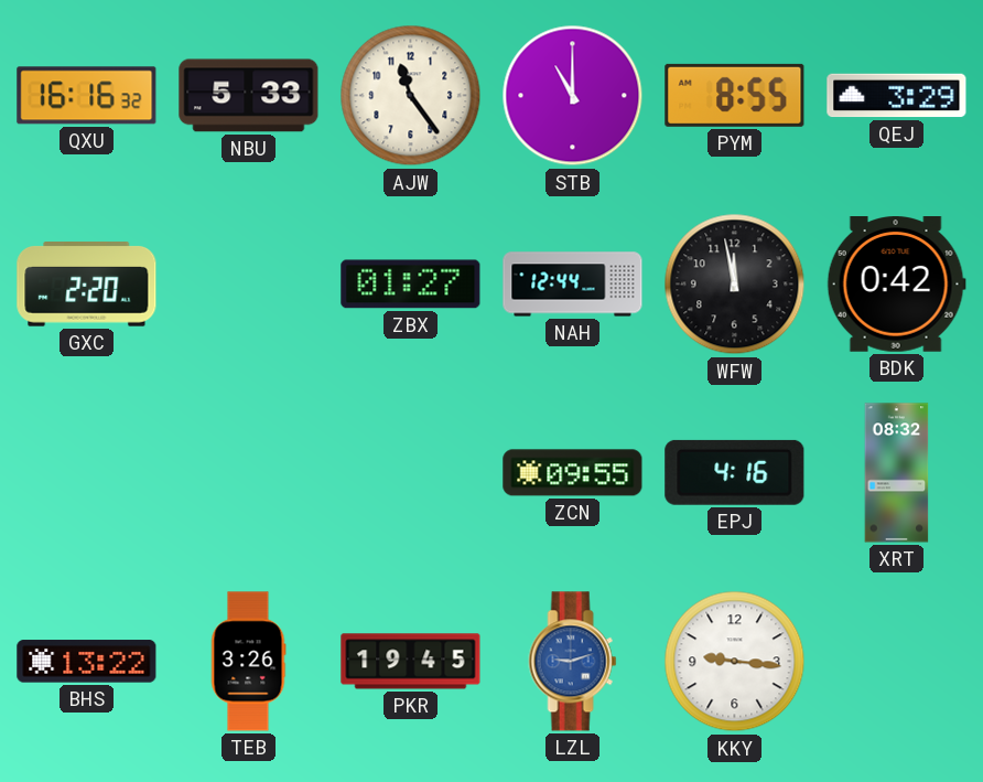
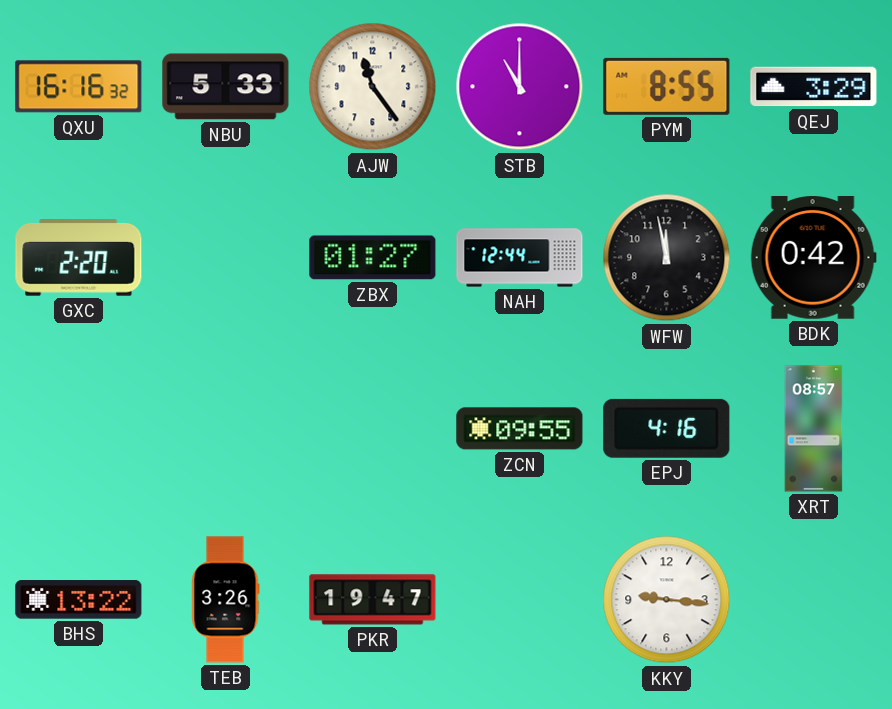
XRT: 08:32 -> 08:57 (814, 429)
PKR: 19:45 -> 19:47 (373, 600)
LZL: 9:12 -> none (573, 662)
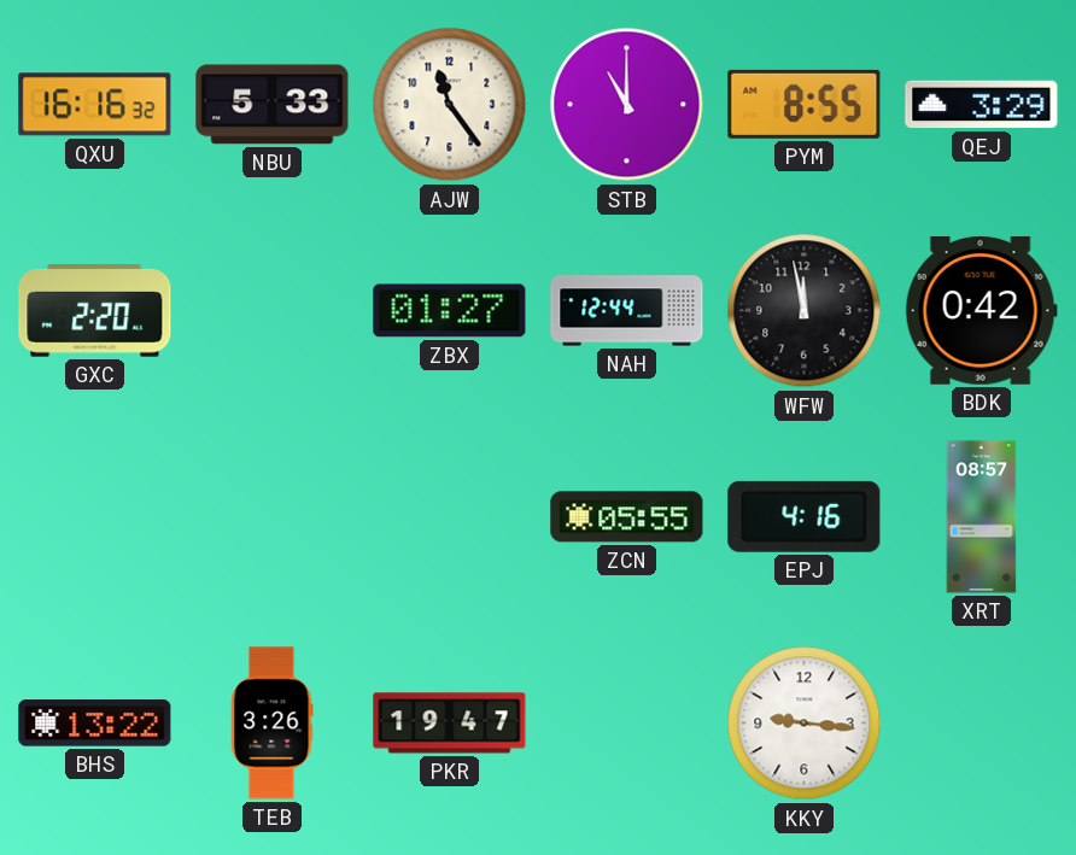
ZCN: 09:55 -> 05:55 (627, 517)
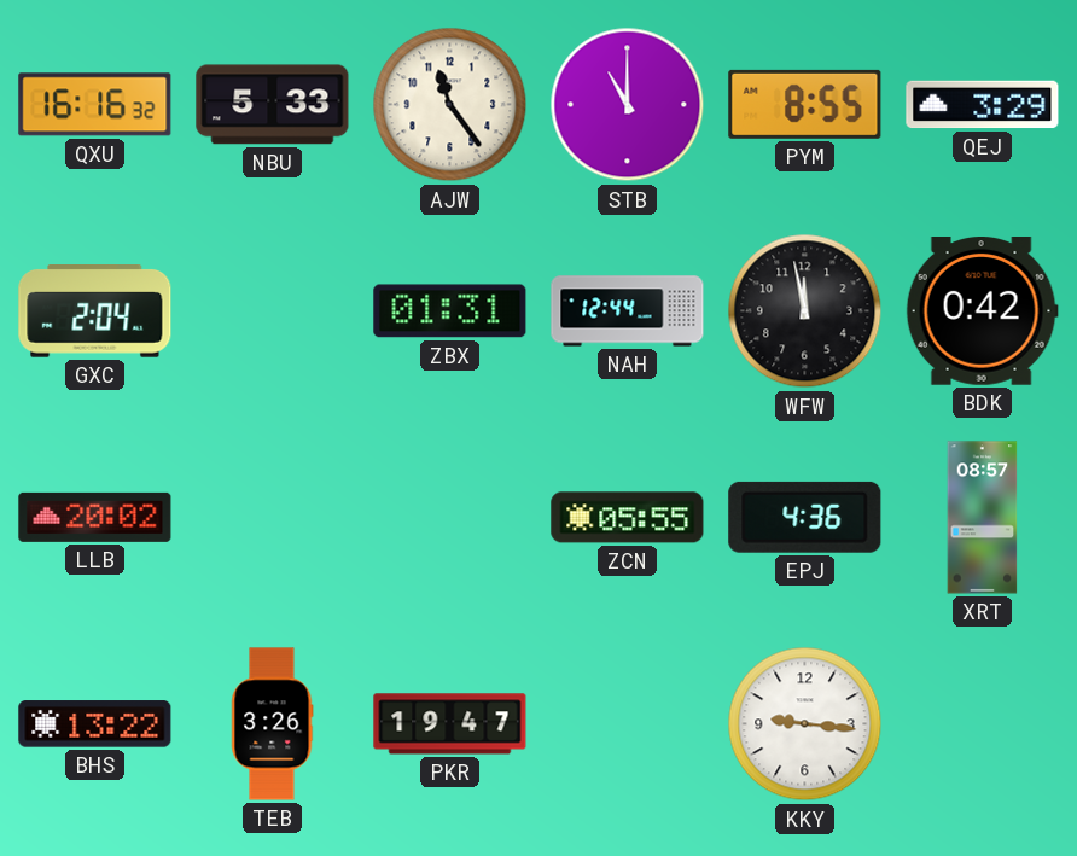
GXC: 2:20 -> 2:04 (95, 311)
ZBX: 01:27 -> 01:31 (450, 311)
LLB: none -> 20:02 (95, 517)
EPJ: 4:16 -> 4:36 (805, 517)
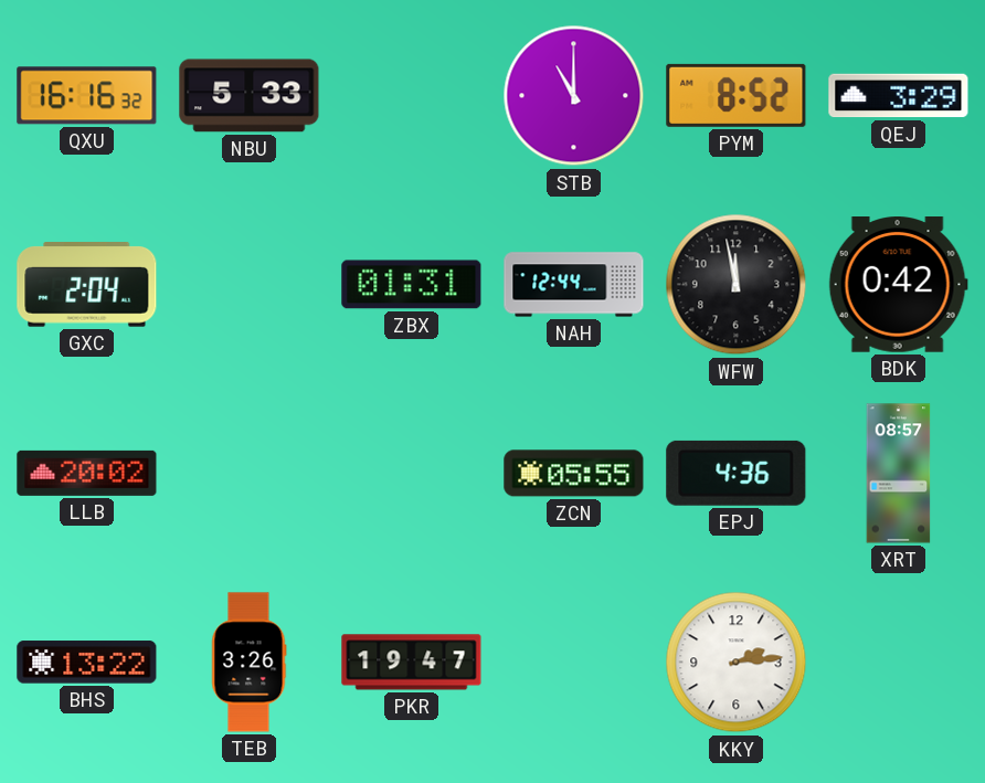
AJW: 11:24 -> none (450, 105)
PYM: 8:55 -> 8:52 (737, 95)
KKY: 9:16 -> 2:14 (737, 663)
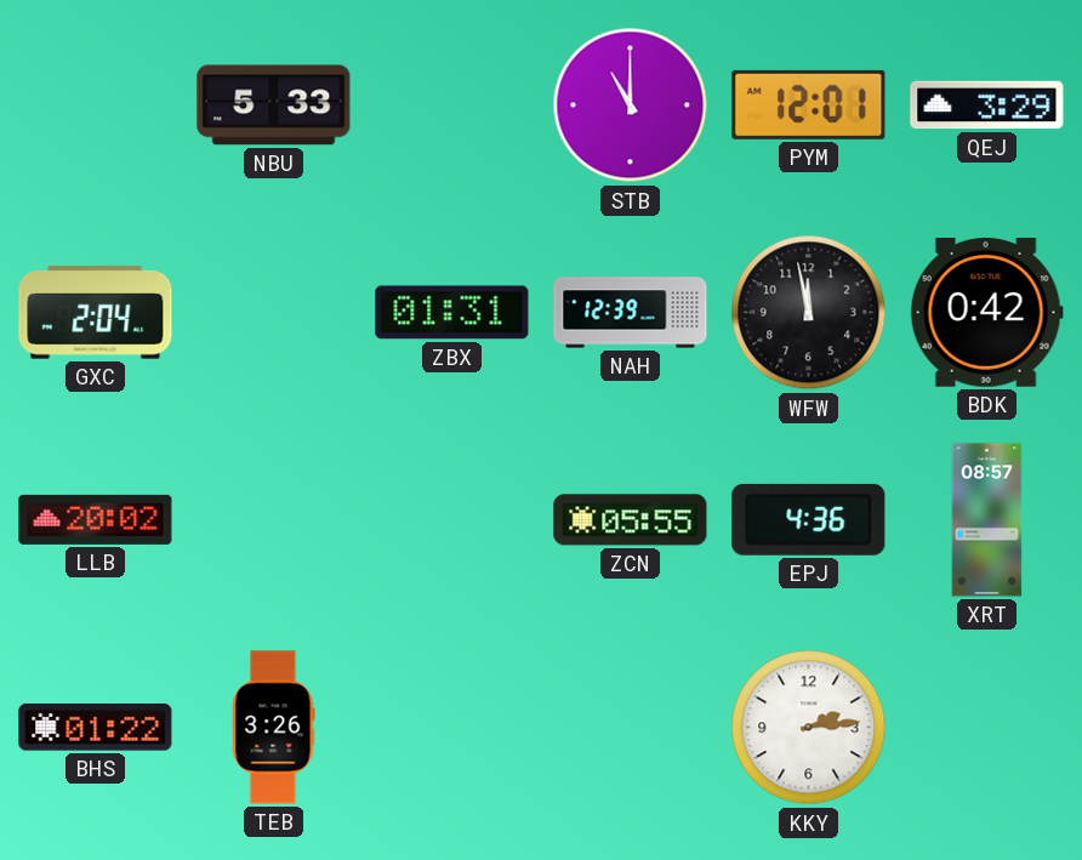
QXU: 16:16 -> none (87, 96)
PYM: 8:52 -> 12:01 (809, 104)
NAH: 12:44 -> 12:39 (631, 313)
BHS: 13:22 -> 01:22 (96, 728)
PKR: 19:47 -> none (412, 663)
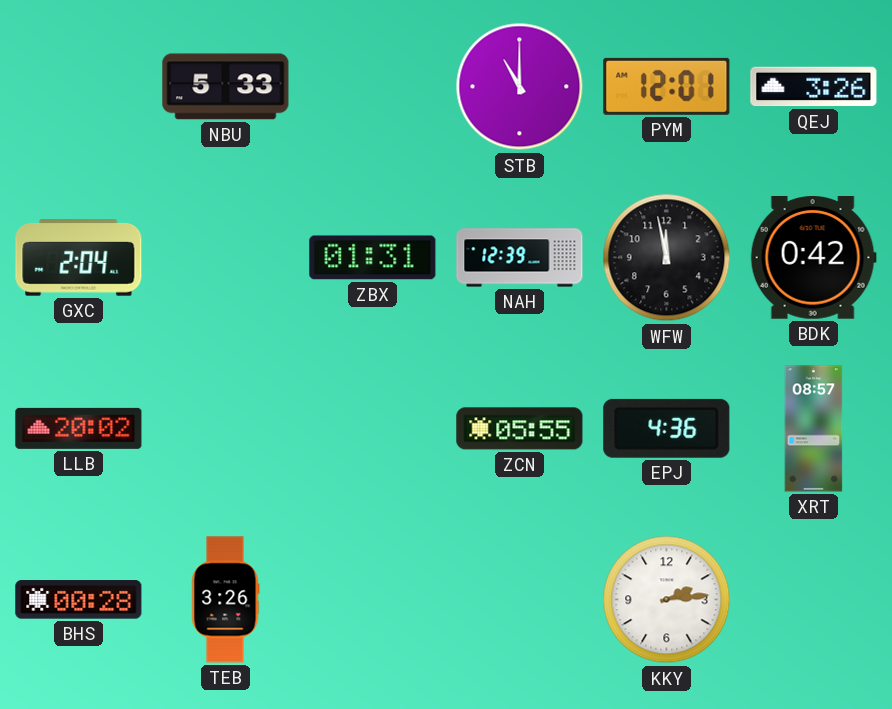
QEJ: 3:29 -> 3:26 (814, 87)
BHS: 01:22 -> 00:28 (79, 600)
